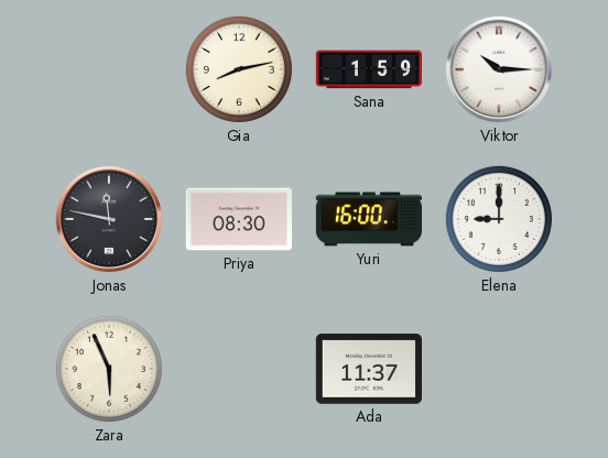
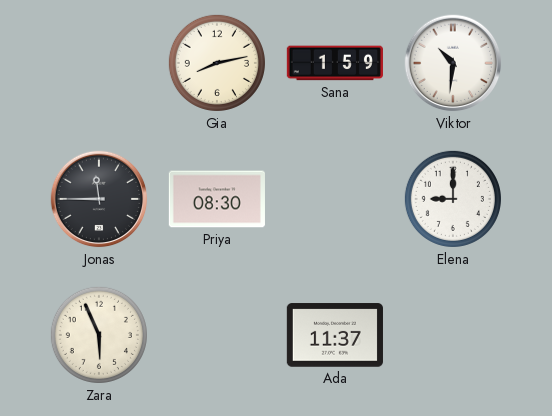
Viktor: 10:15 -> 10:31 (453, 63)
Jonas: 11:47 -> 11:45 (99, 199)
Yuri: 16:00 -> none (369, 219)
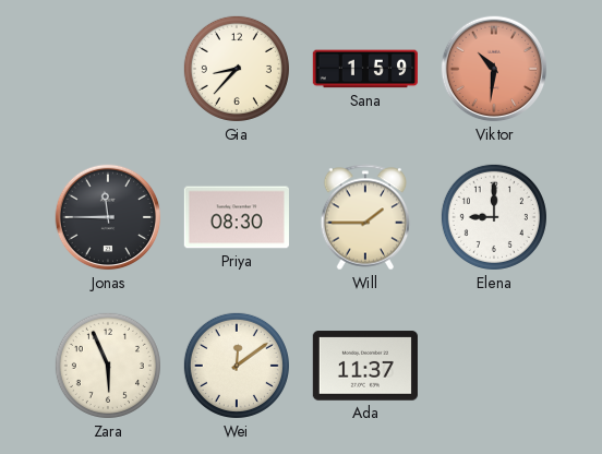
Gia: 8:13 -> 8:37 (237, 69)
Viktor dial: white -> salmon (494, 69)
Will: none -> 1:45 (365, 217)
Wei: none -> 12:09 (237, 366)
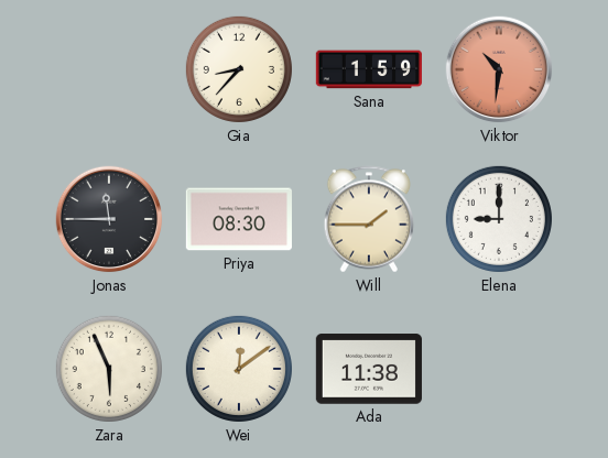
Ada: 11:37 -> 11:38 (369, 369)
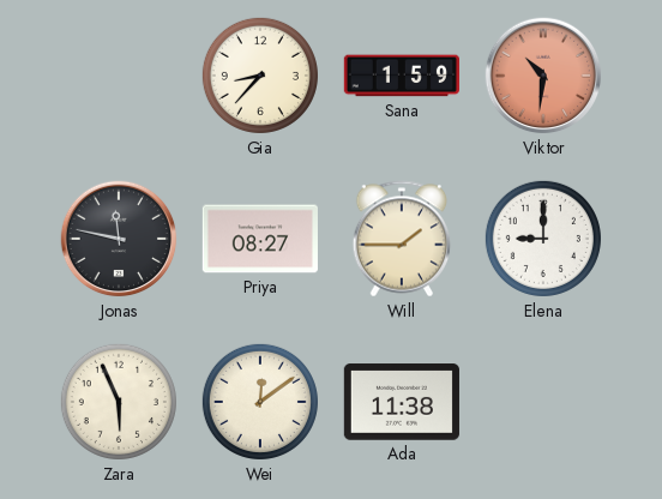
Jonas: 11:45 -> 11:47 (119, 239)
Priya: 08:30 -> 08:27 (260, 239)
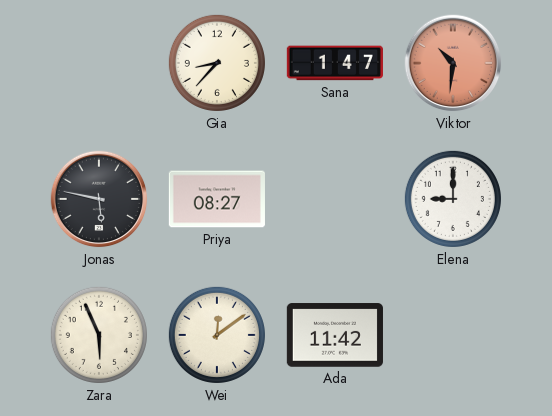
Sana: 1:59 -> 1:47 (335, 63)
Jonas: 11:47 -> 5:47 (99, 199)
Will: 1:45 -> none (402, 239)
Ada: 11:38 -> 11:42 (335, 335)
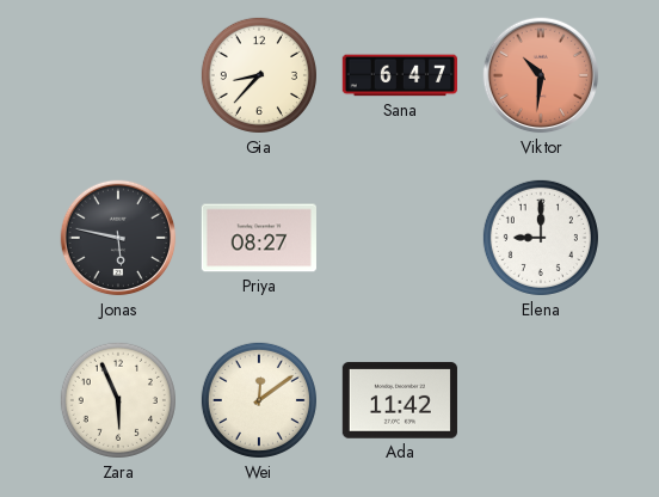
Sana: 1:47 -> 6:47 (400, 75)
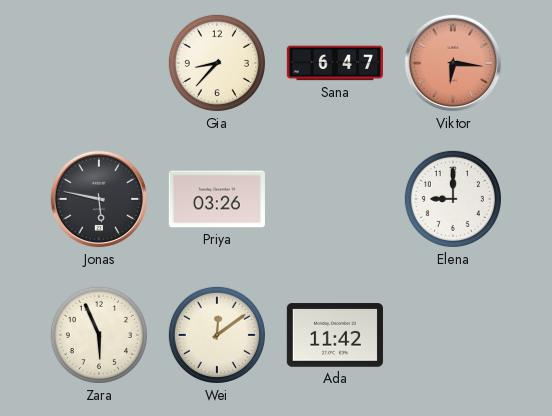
Viktor: 10:31 -> 6:16 (453, 63)
Priya: 08:27 -> 03:26 (217, 199)
